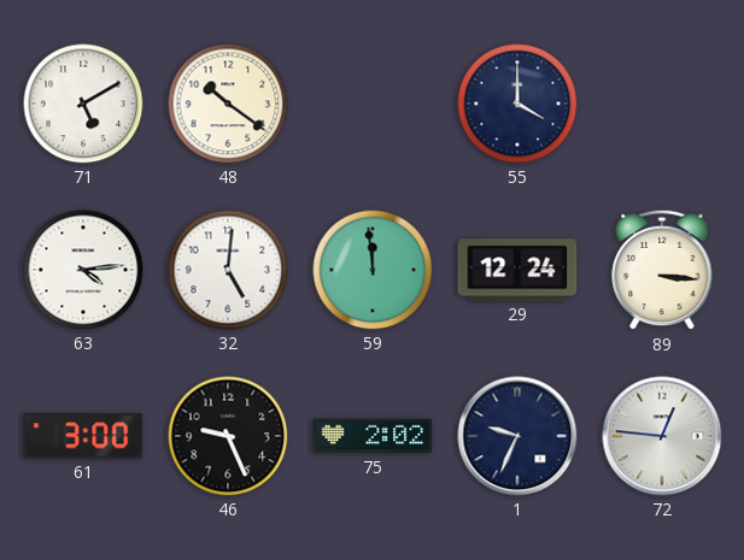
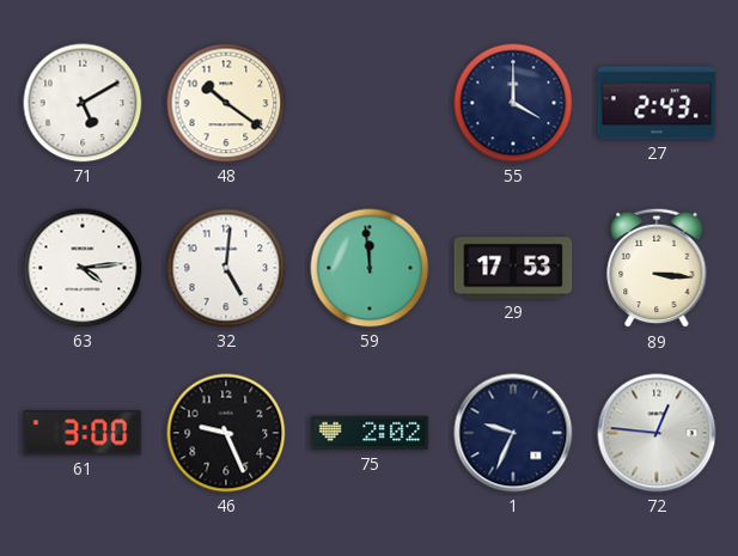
27: none -> 2:43 (657, 103)
29: 12:24 -> 17:53 (513, 268)
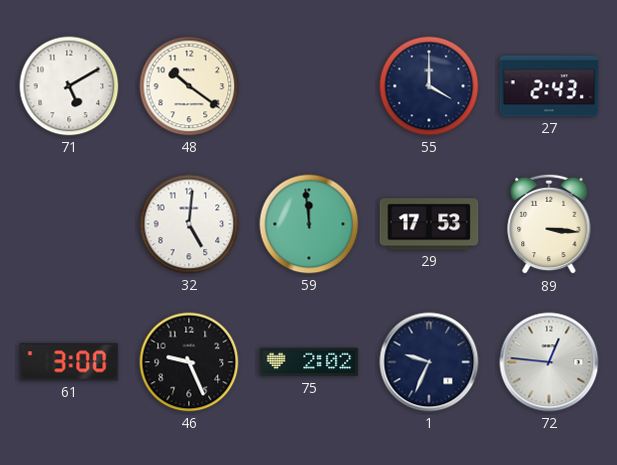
63: 4:14 -> none (83, 268)
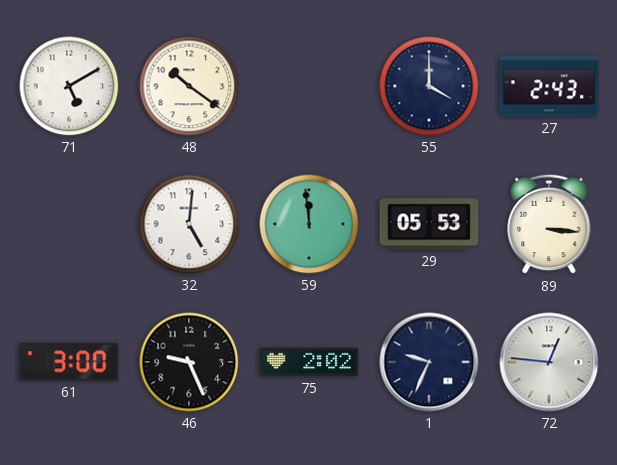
29: 17:53 -> 05:53 (429, 224)
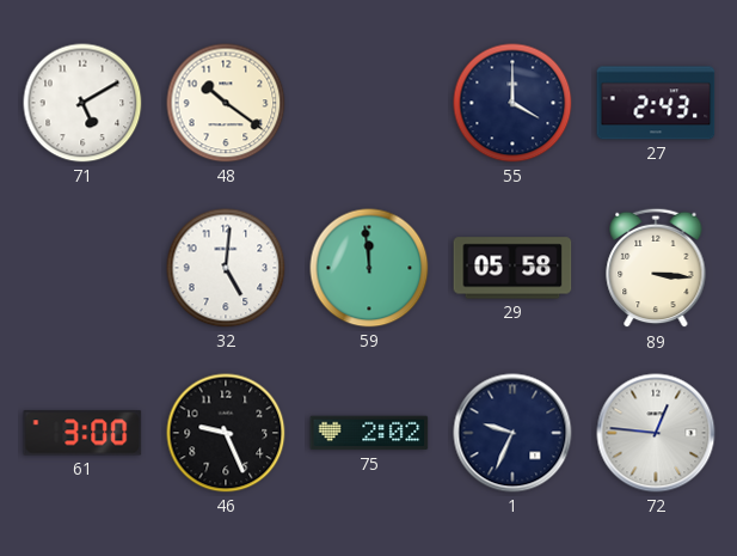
29: 05:53 -> 05:58 (512, 268)
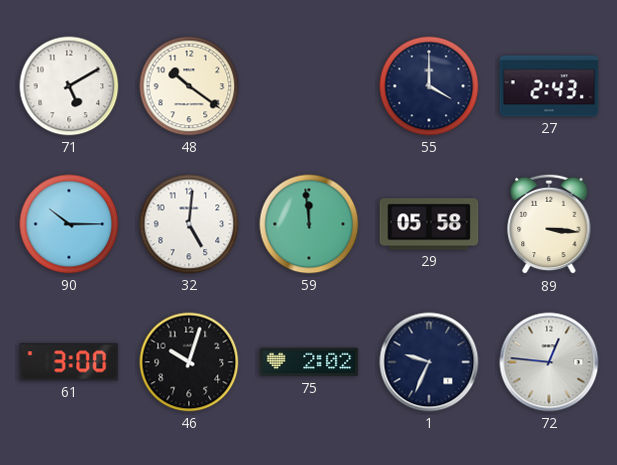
90: none -> 10:15 (69, 224)
46: 9:26 -> 10:03 (189, 362)
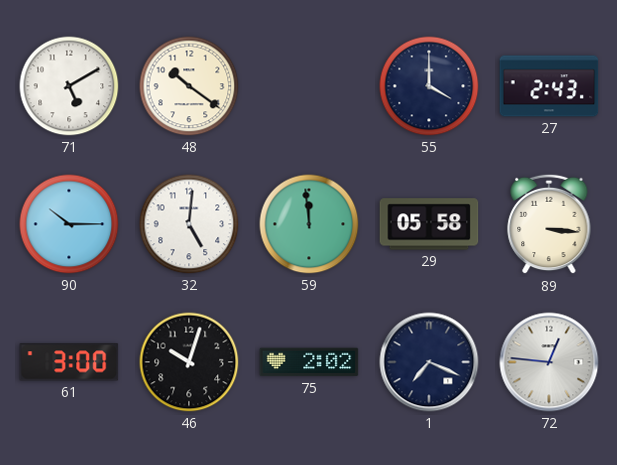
1: 9:34 -> 7:19 (429, 362)
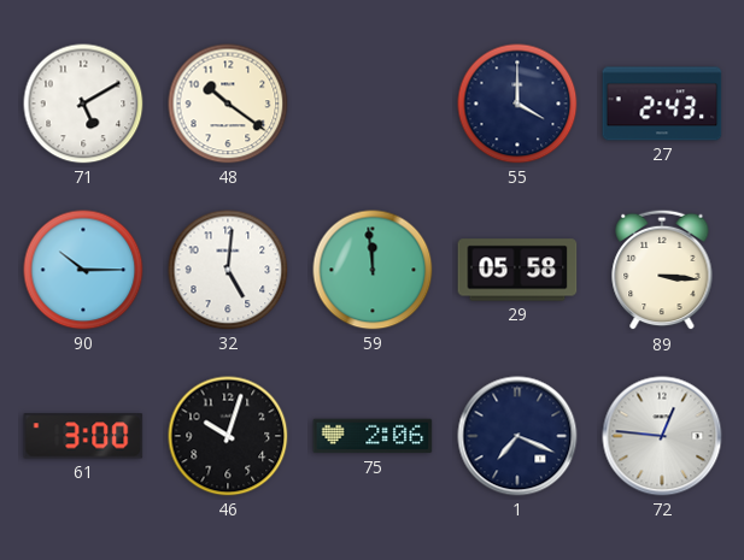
75: 2:02 -> 2:06 (373, 436)
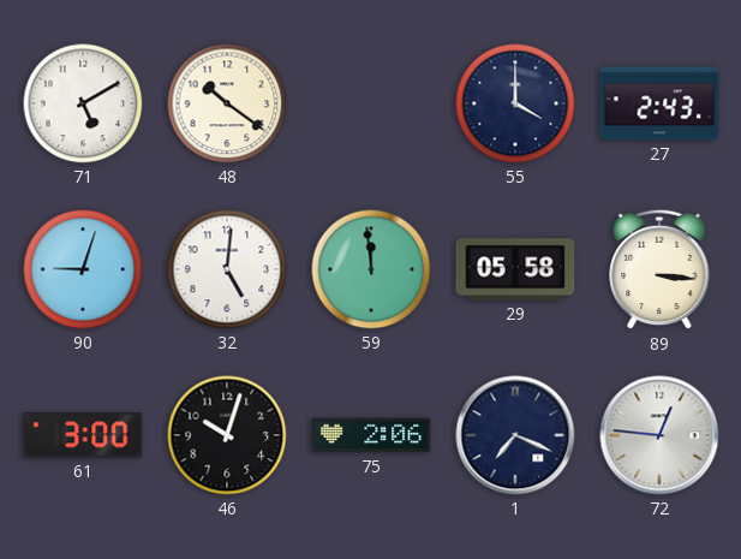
90: 10:15 -> 9:03 (83, 269)
